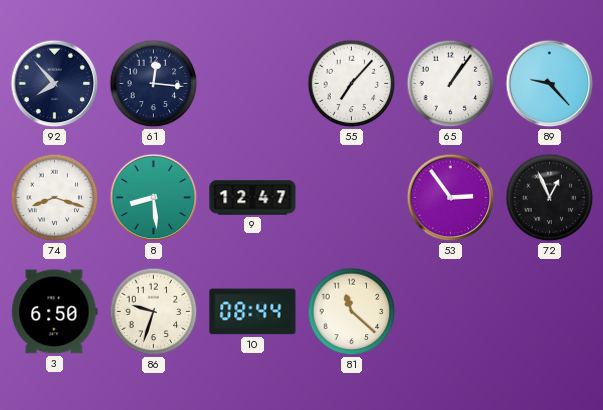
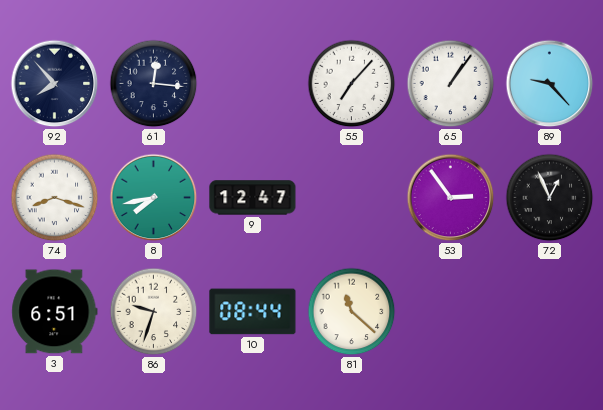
8: 8:29 -> 7:43 (154, 198)
3: 6:50 -> 6:51 (55, 312)
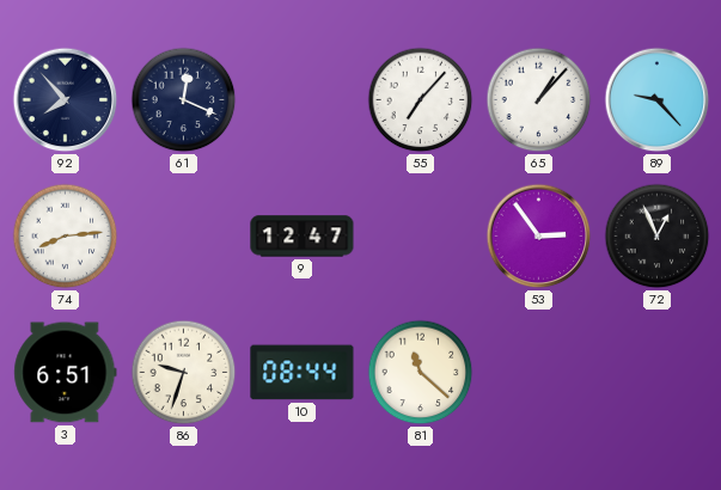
61: 12:16 -> 12:19 (184, 100)
65: 1:06 -> 1:07 (539, 100)
74: 8:18 -> 8:14 (66, 237)
8: 7:43 -> none (154, 198)
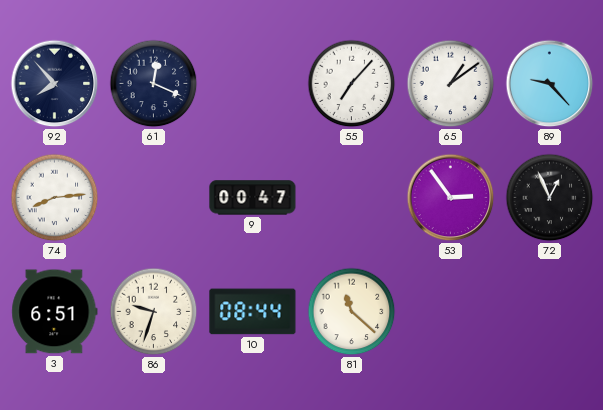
65: 1:07 -> 1:09 (451, 84)
9: 12:47 -> 00:47 (253, 198)
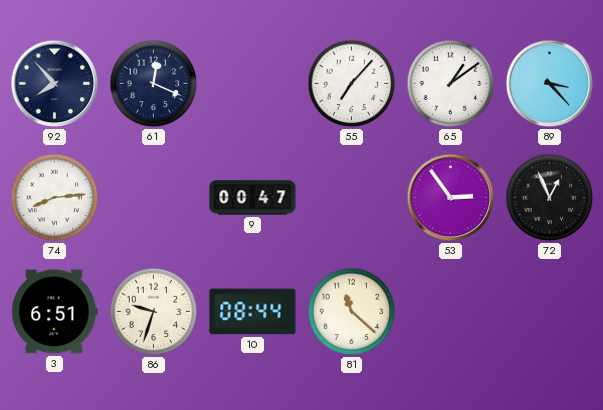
89: 9:23 -> 3:23 (550, 84)
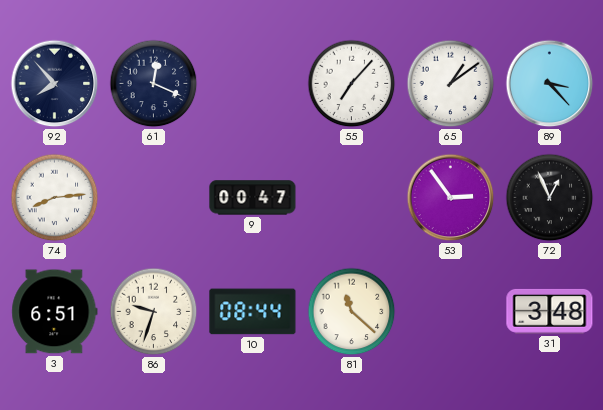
31: none -> 3:48 (550, 311)
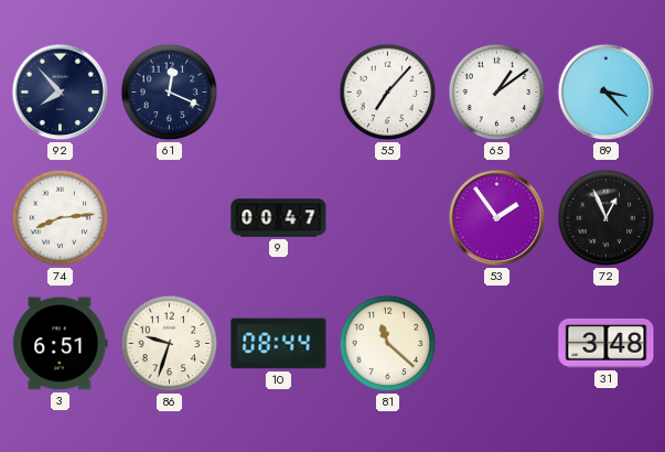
53: 2:54 -> 1:54 (497, 218)
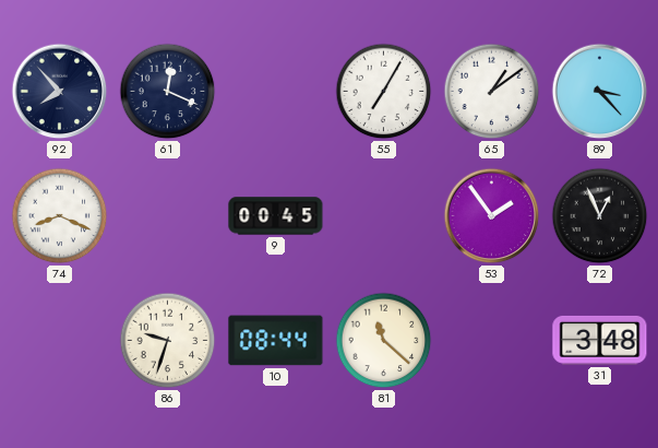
55: 7:07 -> 7:05 (384, 92)
74: 8:14 -> 8:19 (60, 216)
9: 00:47 -> 00:45 (276, 216)
3: 6:51 -> none (61, 344)
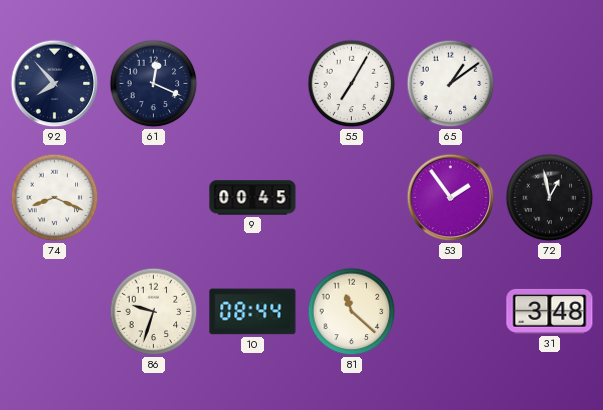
89: 3:23 -> none (600, 92)
72: 12:56 -> 12:58 (550, 198)
